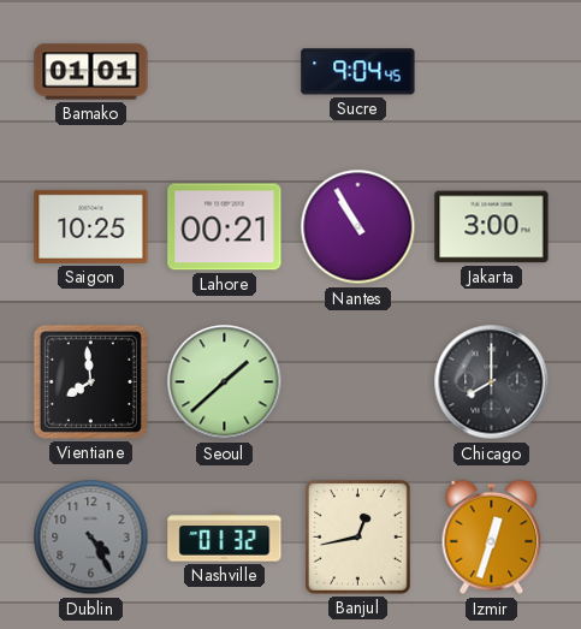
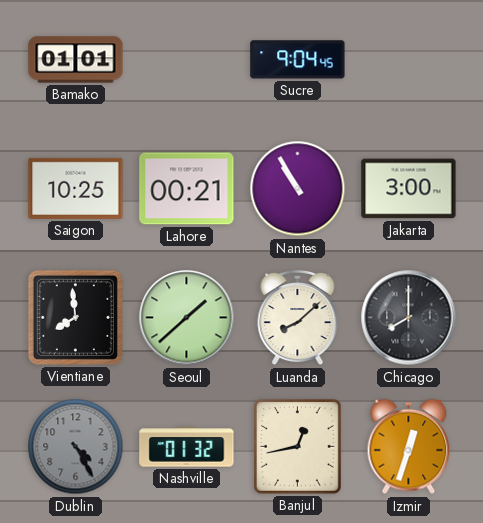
Luanda: none -> 8:08 (298, 318)
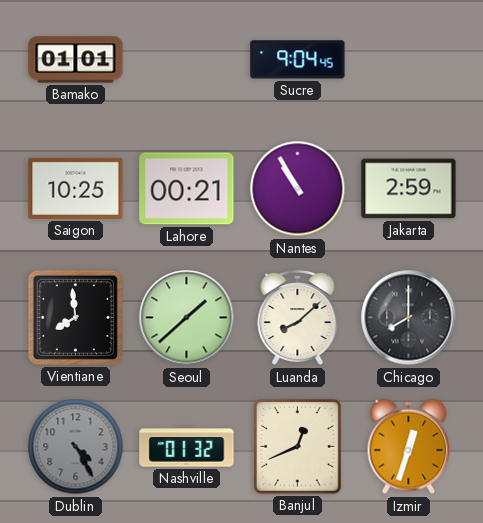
Jakarta: 3:00 -> 2:59 (409, 189)
Banjul: 12:43 -> 12:41 (298, 447)
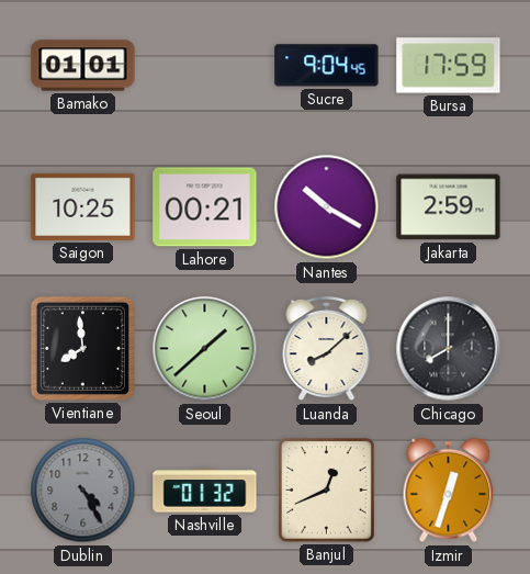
Bursa: none -> 17:59 (449, 66)
Nantes: 10:55 -> 10:20 (327, 207)
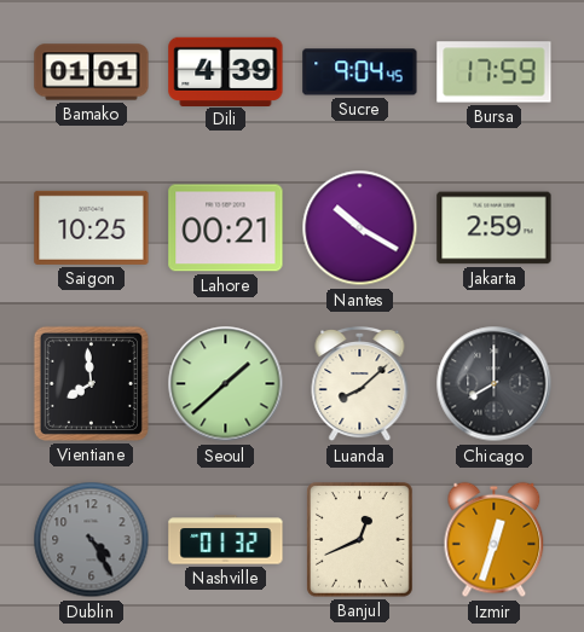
Dili: none -> 4:39 (226, 71)
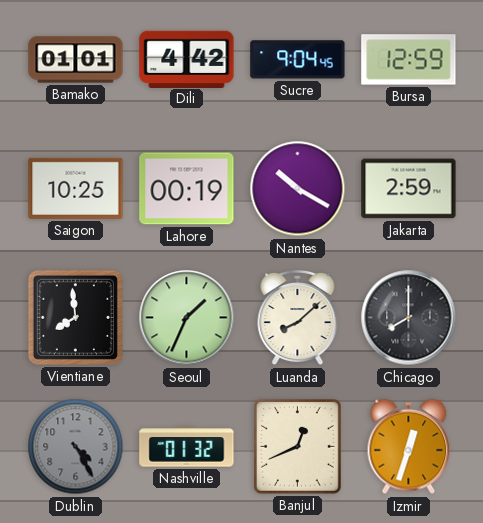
Dili: 4:39 -> 4:42 (187, 59)
Bursa: 17:59 -> 12:59 (409, 60)
Lahore: 00:21 -> 00:19 (187, 189)
Seoul: 1:38 -> 1:34 (187, 318)
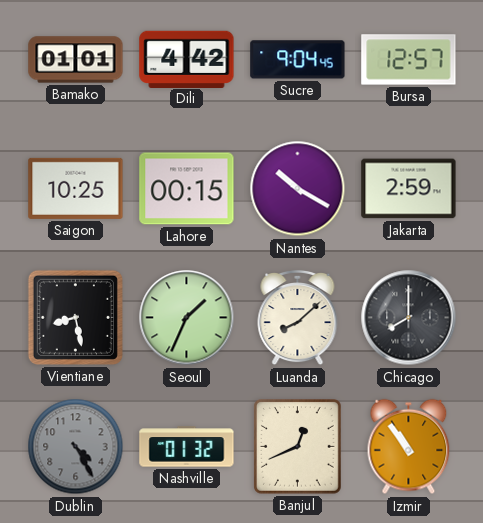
Bursa: 12:59 -> 12:57 (409, 60)
Lahore: 00:19 -> 00:15 (187, 189)
Vientiane: 7:59 -> 8:28 (75, 317)
Izmir: 12:33 -> 10:54 (409, 447)
